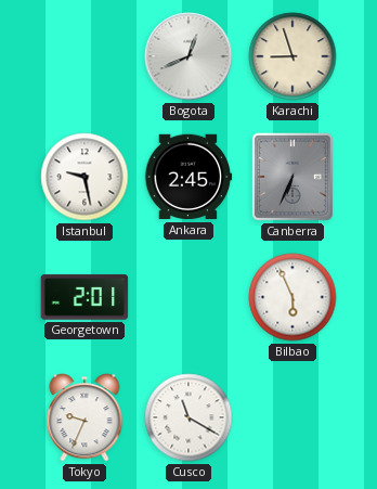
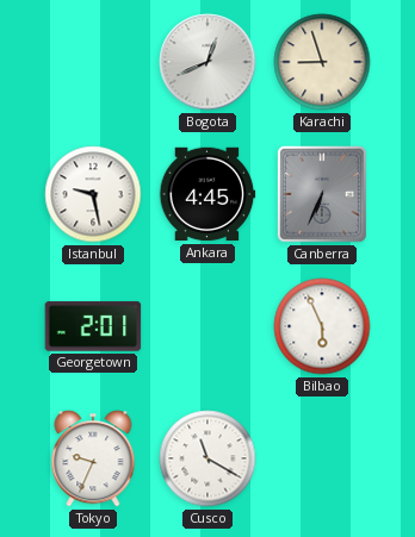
Ankara: 2:45 -> 4:45 (207, 194)
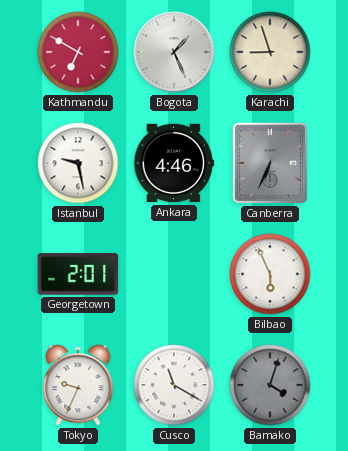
Kathmandu: none -> 6:50 (78, 52)
Bogota: 12:41 -> 1:26 (174, 52)
Ankara: 4:45 -> 4:46 (174, 163)
Bamako: none -> 4:03 (270, 385)
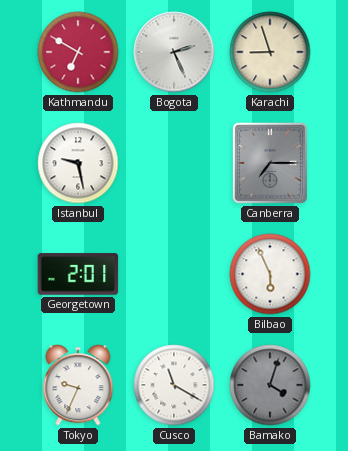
Bogota: 1:26 -> 2:26 (174, 52)
Ankara: 4:46 -> none (174, 163)
Canberra: 6:34 -> 7:15 (270, 163)
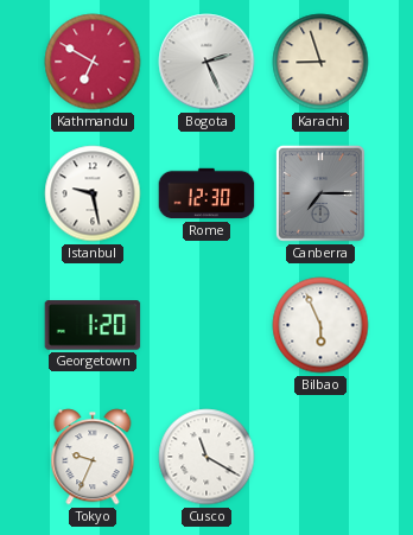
Rome: none -> 12:30 (206, 193)
Georgetown: 2:01 -> 1:20 (93, 325)
Bamako: 4:03 -> none (270, 385)
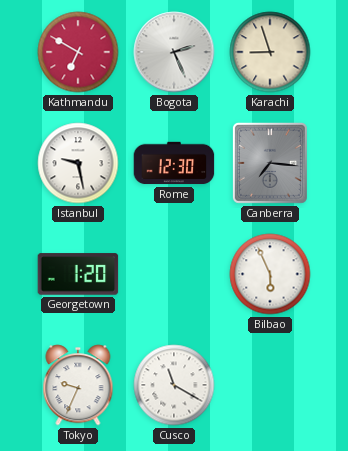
Canberra: 7:15 -> 7:16 (270, 163)
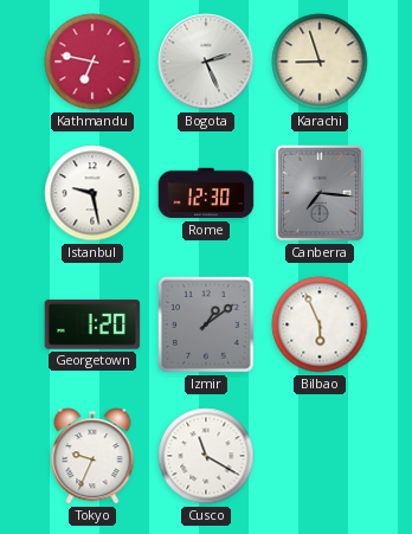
Kathmandu: 6:50 -> 6:47 (92, 62)
Izmir: none -> 1:09 (207, 326)
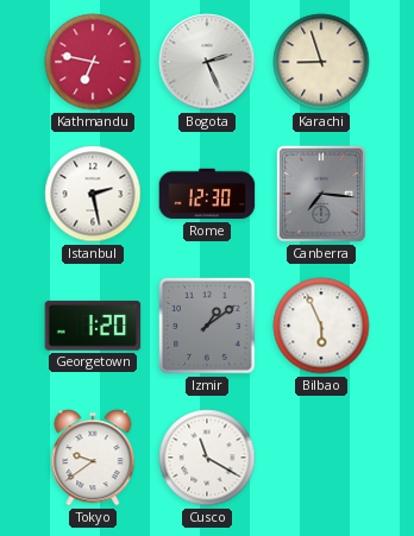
Istanbul: 9:28 -> 2:28 (93, 194)
Tokyo: 9:34 -> 9:39 (93, 458)
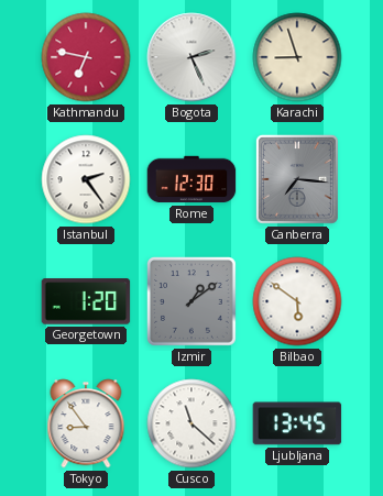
Istanbul: 2:28 -> 2:24 (86, 179)
Bilbao: 5:56 -> 5:51 (297, 301)
Tokyo: 9:39 -> 8:54 (86, 423)
Cusco: 11:20 -> 11:22 (191, 423)
Ljubljana: none -> 13:45 (297, 423)
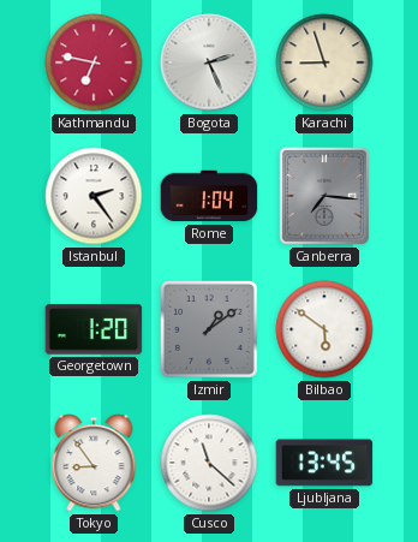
Rome: 12:30 -> 1:04 (209, 196)
